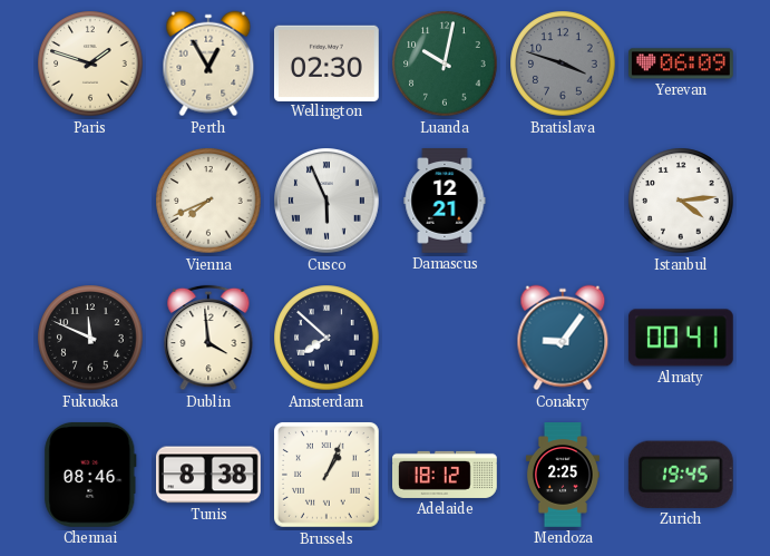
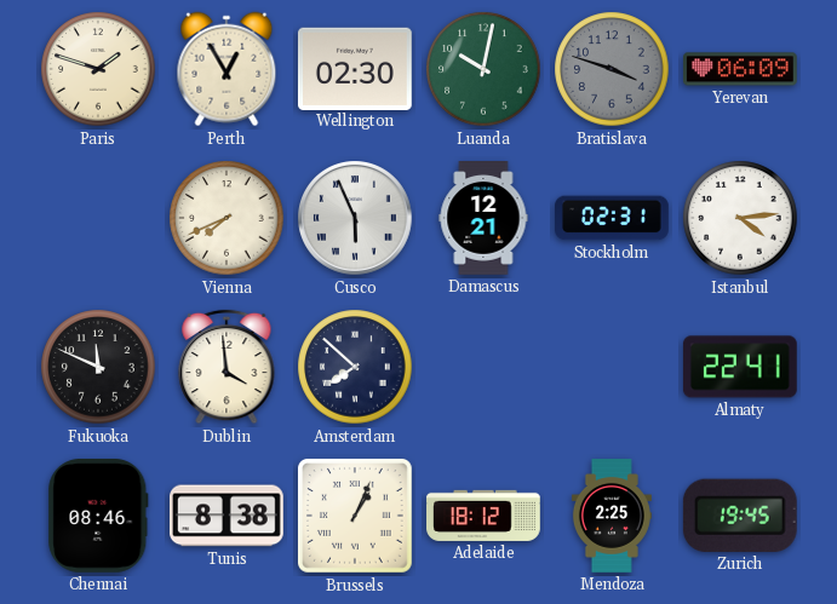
Stockholm: none -> 02:31 (613, 218)
Conakry: 9:06 -> none (563, 338)
Almaty: 00:41 -> 22:41 (740, 367)
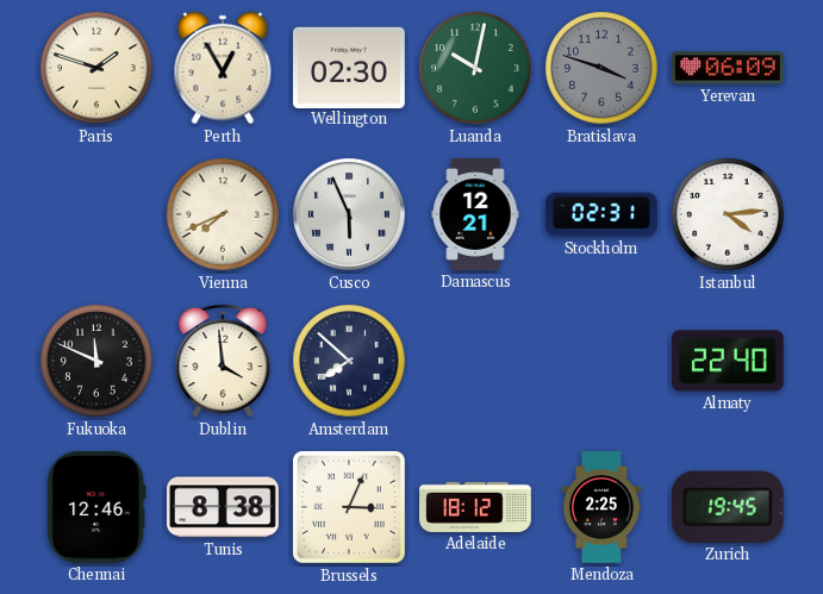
Almaty: 22:41 -> 22:40 (728, 361)
Chennai: 08:46 -> 12:46 (96, 507)
Brussels: 1:04 -> 3:04 (349, 507)
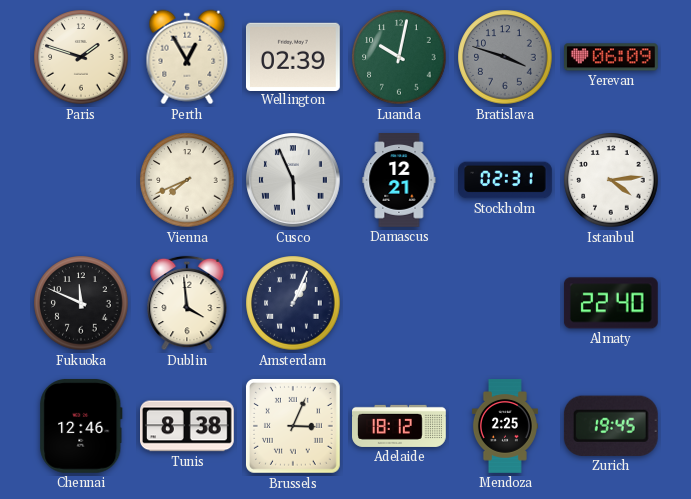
Wellington: 02:30 -> 02:39 (293, 56)
Amsterdam: 7:52 -> 1:04 (293, 303)
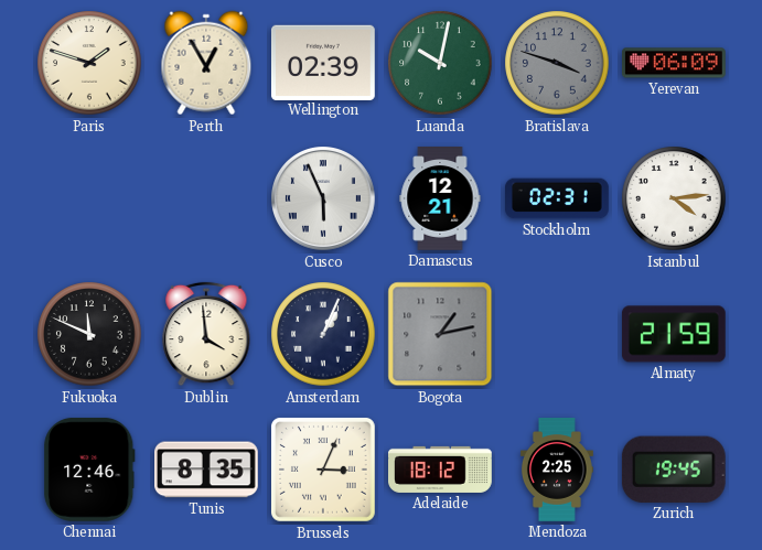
Vienna: 7:41 -> none (187, 180)
Bogota: none -> 1:13 (440, 334)
Almaty: 22:40 -> 21:59 (674, 334)
Tunis: 8:38 -> 8:35 (207, 470)
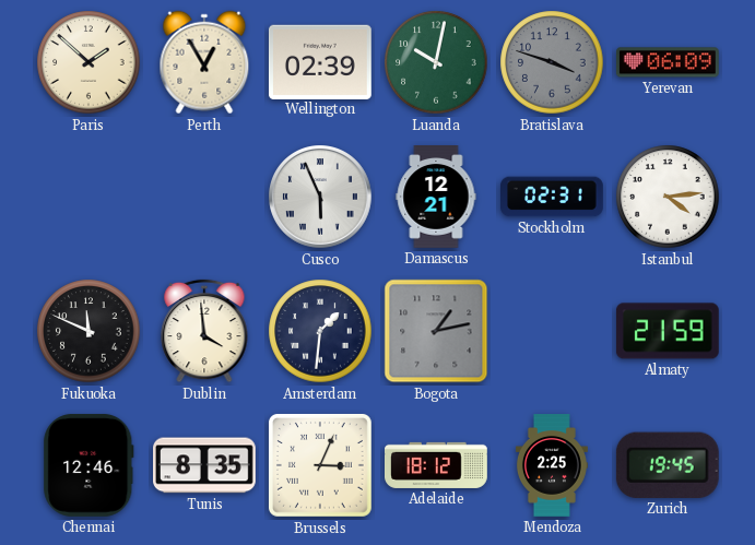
Paris: 1:48 -> 1:52 (89, 62)
Amsterdam: 1:04 -> 1:31 (320, 331)
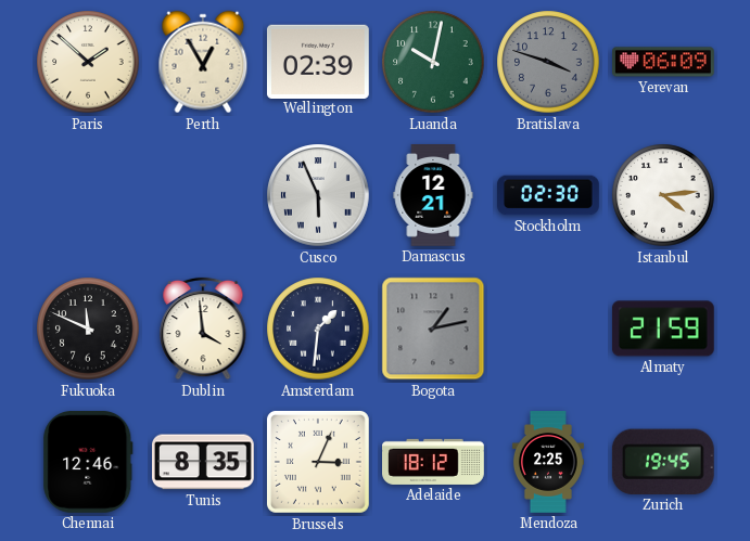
Stockholm: 02:31 -> 02:30 (549, 195)
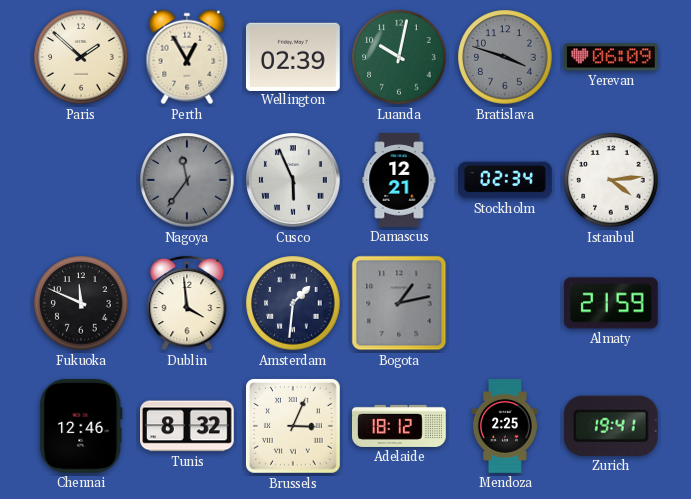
Nagoya: none -> 11:36 (187, 180)
Stockholm: 02:30 -> 02:34 (506, 180)
Tunis: 8:35 -> 8:32 (188, 426)
Zurich: 19:45 -> 19:41 (611, 426)
